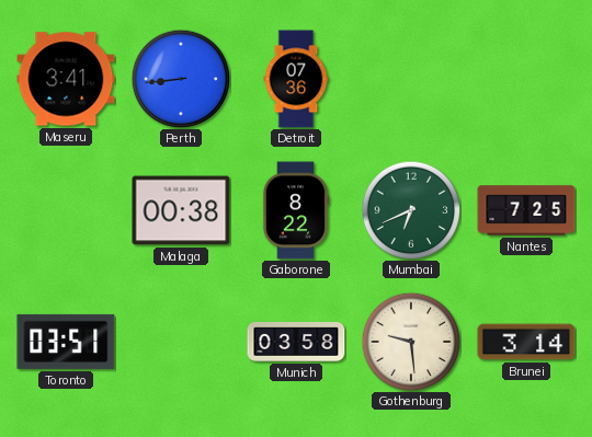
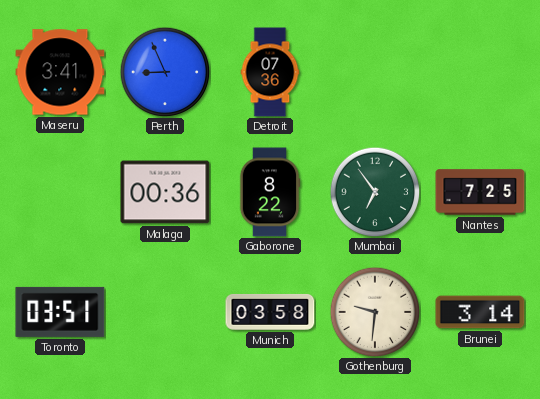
Perth: 8:44 -> 8:56 (165, 72)
Malaga: 00:38 -> 00:36 (165, 192)
Mumbai: 6:41 -> 6:54 (375, 192)
Gothenburg: 9:29 -> 9:31 (375, 312)
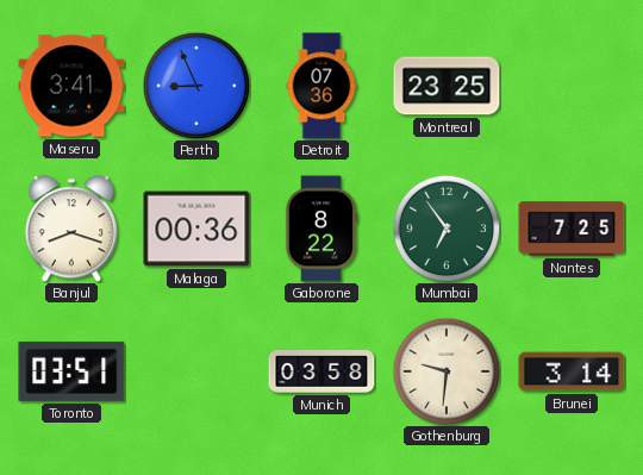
Montreal: none -> 23:25 (447, 86)
Banjul: none -> 8:18 (71, 229)
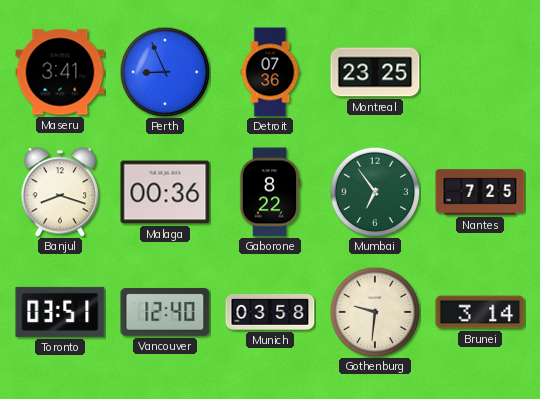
Vancouver: none -> 12:40 (165, 312)
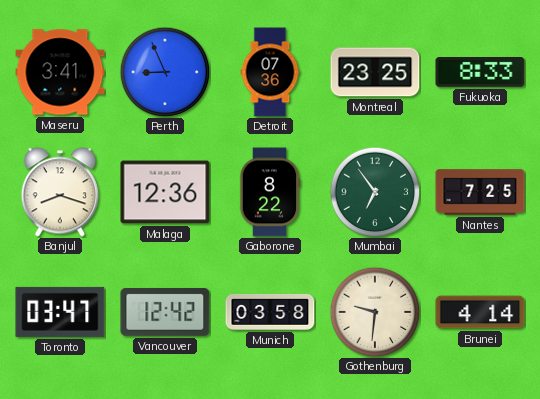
Fukuoka: none -> 8:33 (480, 72)
Malaga: 00:36 -> 12:36 (165, 192)
Toronto: 03:51 -> 03:47 (60, 312)
Vancouver: 12:40 -> 12:42 (165, 312)
Brunei: 3:14 -> 4:14 (480, 312)
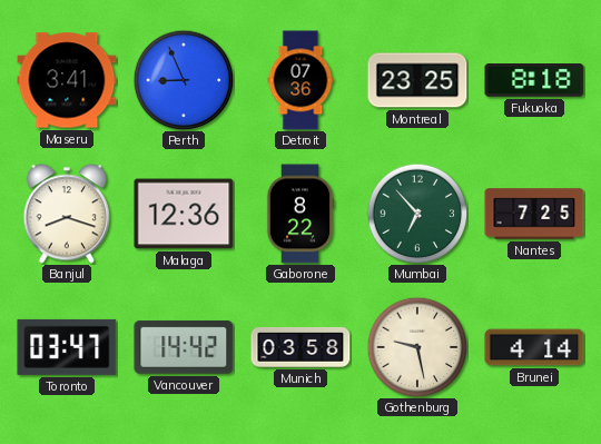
Fukuoka: 8:33 -> 8:18 (534, 80)
Mumbai: 6:54 -> 6:53 (417, 214)
Vancouver: 12:42 -> 14:42 (184, 347)
Gothenburg: 9:31 -> 9:28 (417, 347)
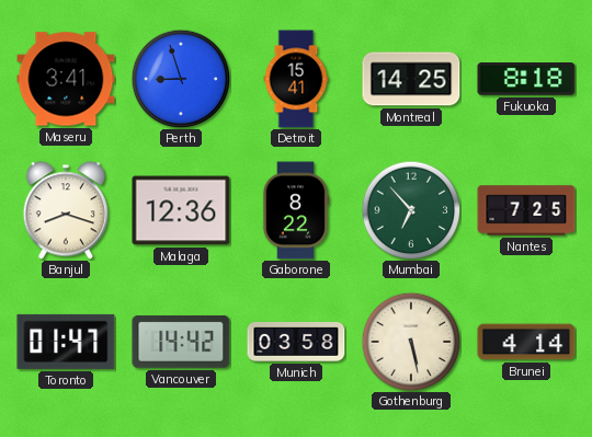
Perth: 8:56 -> 8:57 (181, 79)
Detroit: 07:36 -> 15:41 (296, 79)
Montreal: 23:25 -> 14:25 (411, 79)
Toronto: 03:47 -> 01:47 (66, 342)
Gothenburg: 9:28 -> 5:28 (411, 342)
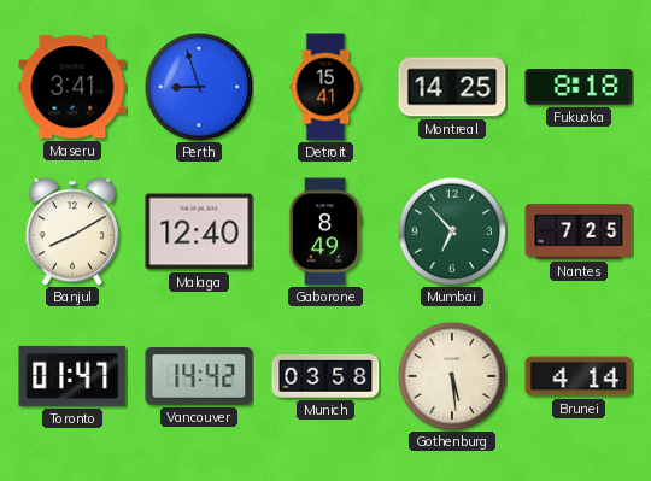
Banjul: 8:18 -> 8:10 (72, 231)
Malaga: 12:36 -> 12:40 (199, 231)
Gaborone: 8:22 -> 8:49 (325, 231)
Gothenburg: 5:28 -> 5:29 (452, 376)
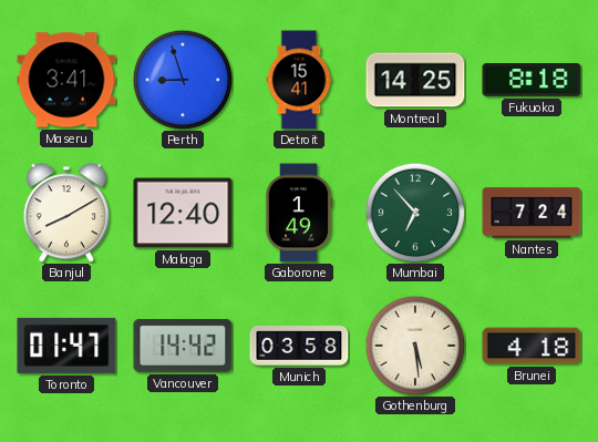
Gaborone: 8:49 -> 1:49 (299, 213)
Nantes: 7:25 -> 7:24 (532, 213)
Brunei: 4:14 -> 4:18 (532, 346)
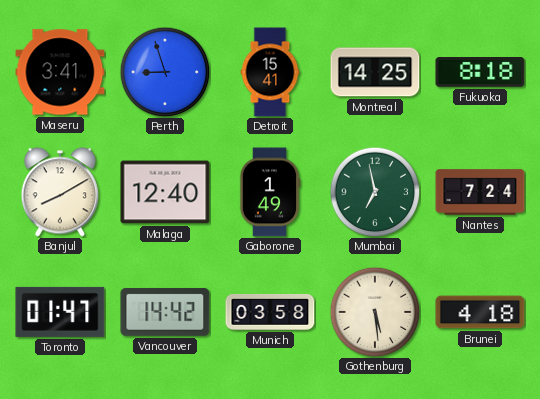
Mumbai: 6:53 -> 6:58 (375, 192)
